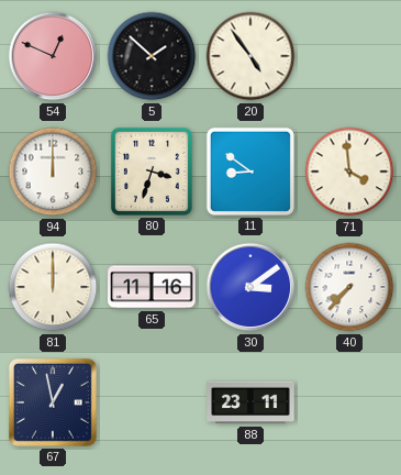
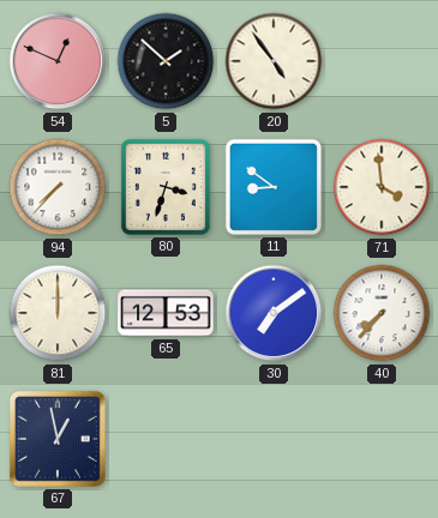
94: 12:00 -> 7:37 (58, 187)
65: 11:16 -> 12:53 (166, 313)
30: 3:09 -> 7:09 (274, 313)
88: 23:11 -> none (250, 402)
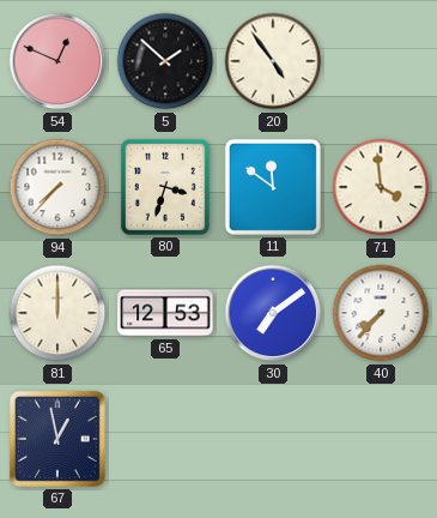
11: 8:51 -> 11:51 (273, 187)
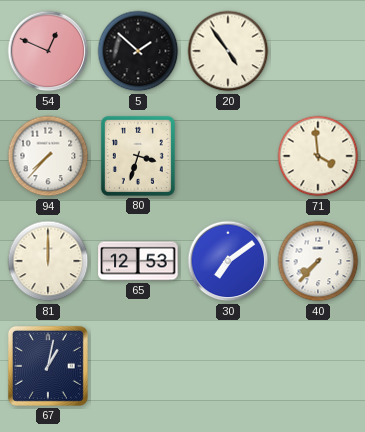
11: 11:51 -> none (273, 187)
67: 12:58 -> 1:02 (48, 366)
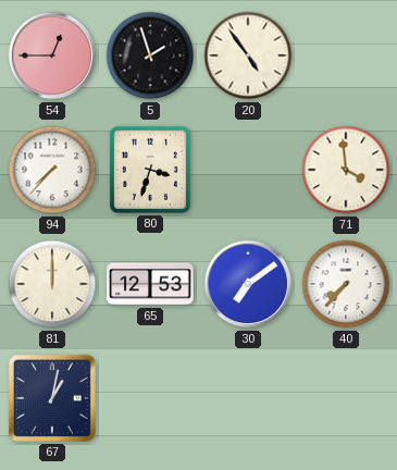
54: 12:49 -> 12:45 (52, 55)
5: 1:52 -> 1:57 (150, 55)
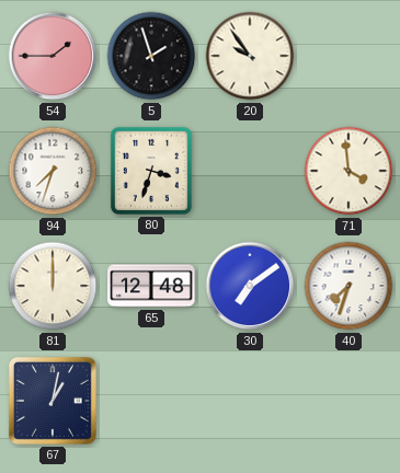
54: 12:45 -> 1:45 (53, 56)
20: 4:54 -> 9:54 (250, 56)
94: 7:37 -> 7:33 (53, 171)
65: 12:53 -> 12:48 (151, 286)
40: 7:37 -> 7:33 (348, 286)
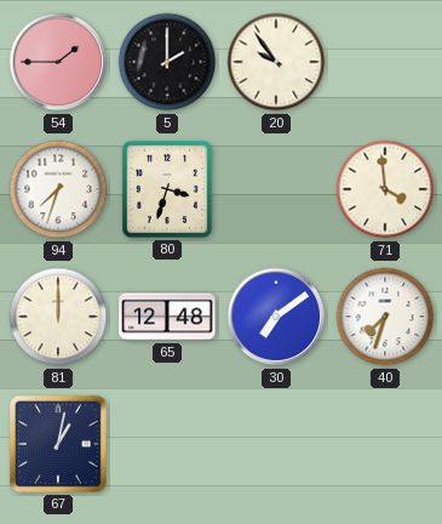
5: 1:57 -> 2:00 (167, 62)
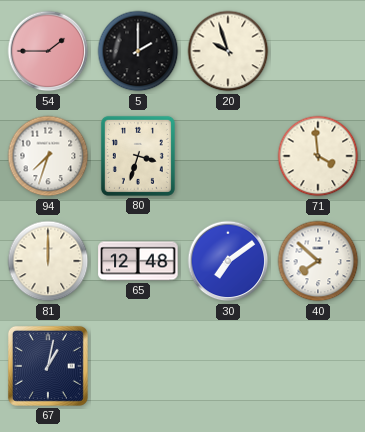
20: 9:54 -> 9:57 (228, 51)
40: 7:33 -> 7:52 (318, 261)
